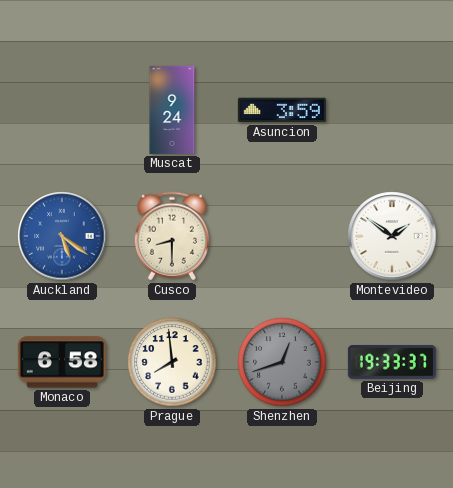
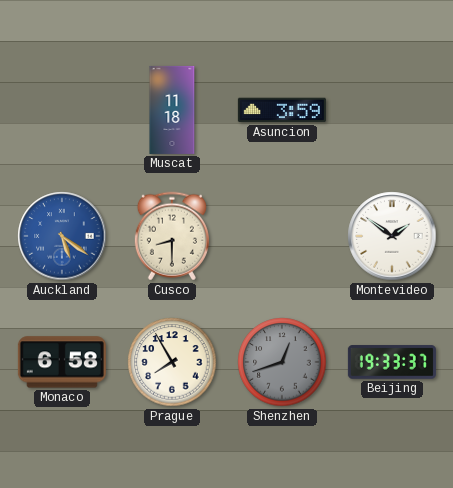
Muscat: 9:24 -> 11:18 (172, 110)
Prague: 7:59 -> 7:55 (172, 362)
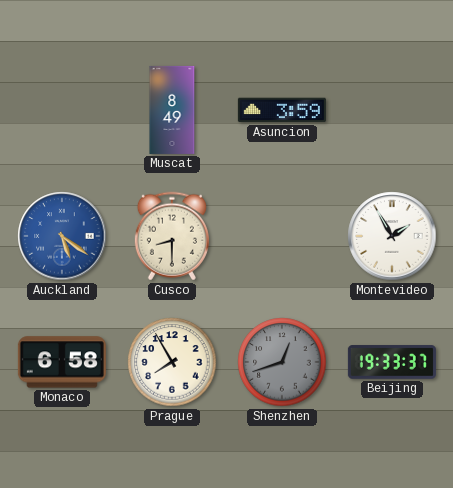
Muscat: 11:18 -> 8:49 (172, 110)
Montevideo: 1:51 -> 1:55 (392, 236)
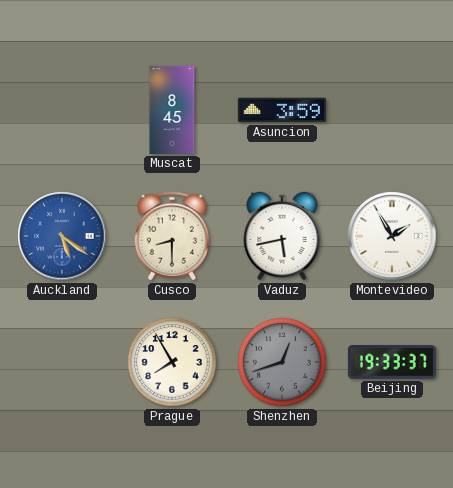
Muscat: 8:49 -> 8:45 (172, 110)
Vaduz: none -> 5:43 (282, 236)
Monaco: 6:58 -> none (62, 362)
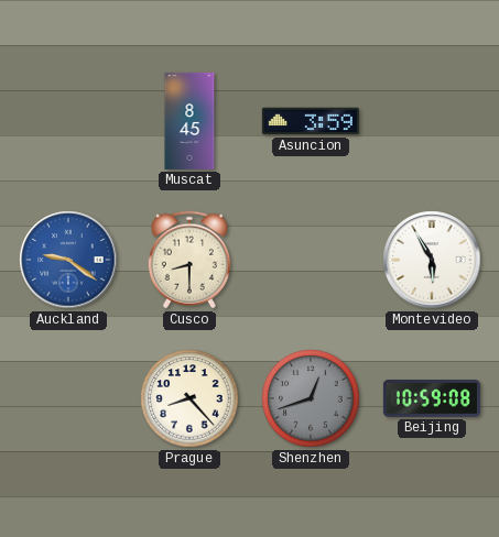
Auckland: 5:21 -> 9:21 (68, 260)
Vaduz: 5:43 -> none (282, 236)
Montevideo: 1:55 -> 5:55 (432, 260)
Prague: 7:55 -> 8:23 (189, 398)
Beijing: 19:33 -> 10:59 (432, 398)
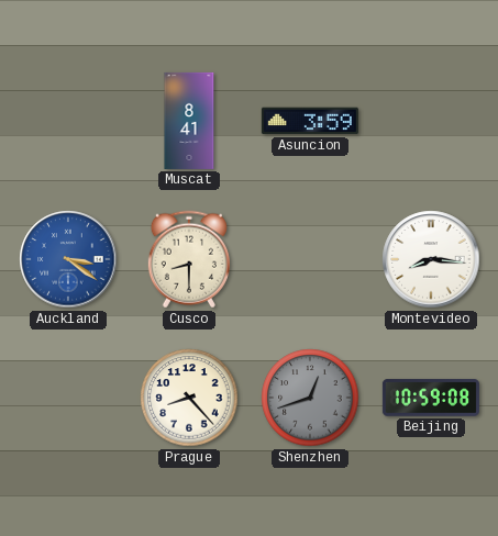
Muscat: 8:45 -> 8:41 (189, 121)
Auckland: 9:21 -> 3:21 (68, 259)
Montevideo: 5:55 -> 8:16 (431, 259)
